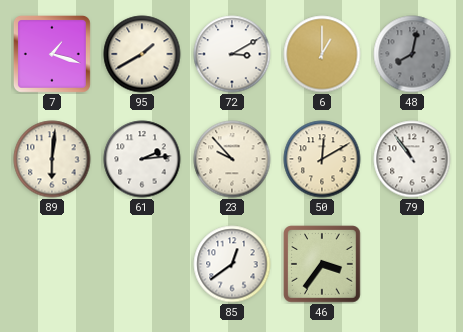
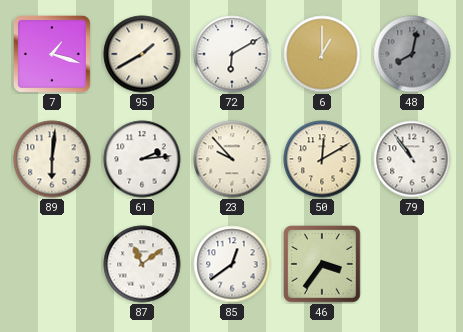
72: 3:10 -> 6:10 (232, 54)
87: none -> 11:09 (142, 264)
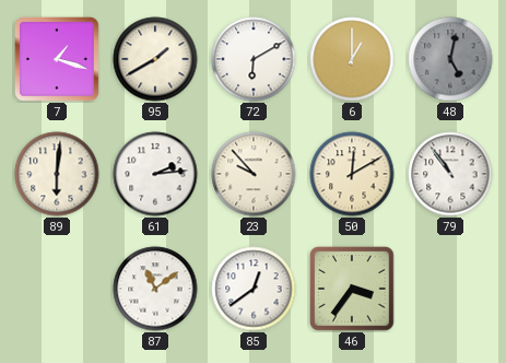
48: 8:02 -> 5:02 (450, 59)
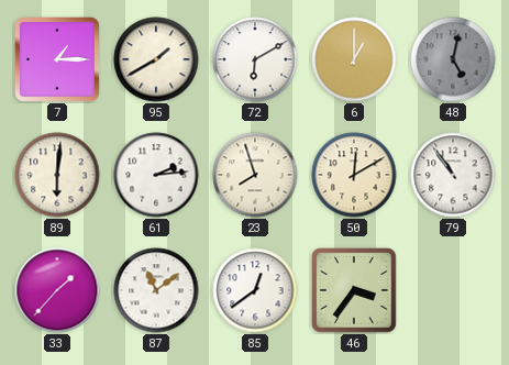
7: 1:18 -> 1:15 (57, 59)
23: 9:53 -> 7:57 (255, 175)
33: none -> 1:37 (57, 290)
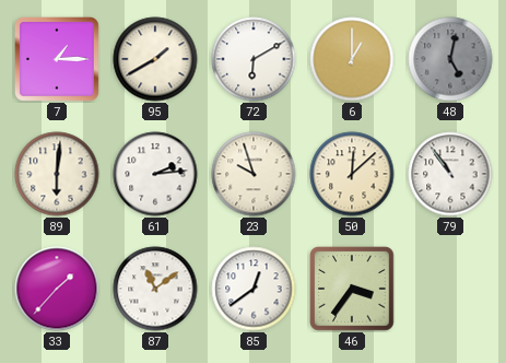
23: 7:57 -> 9:57 (254, 174)
50: 12:10 -> 12:08 (352, 174)
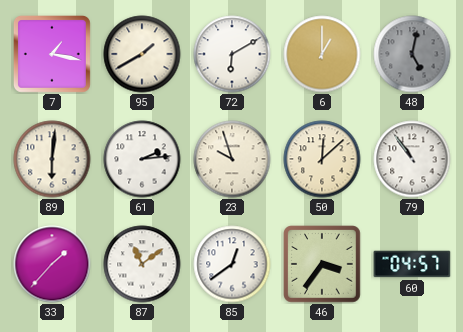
7: 1:15 -> 1:17 (52, 54)
60: none -> 04:57 (412, 264)
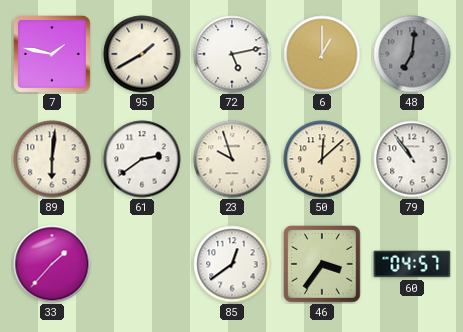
7: 1:17 -> 1:47 (52, 54)
72: 6:10 -> 5:13 (232, 54)
48: 5:02 -> 7:01 (412, 54)
61: 2:14 -> 2:39 (142, 159)
87: 11:09 -> none (142, 264)
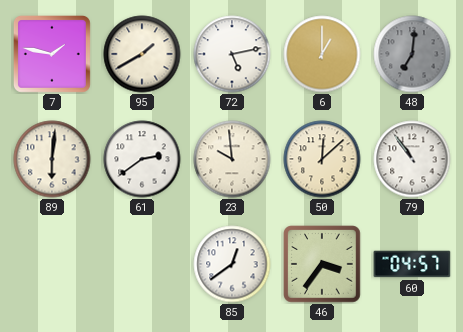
23: 9:57 -> 9:59 (232, 159)
33: 1:37 -> none (52, 264)
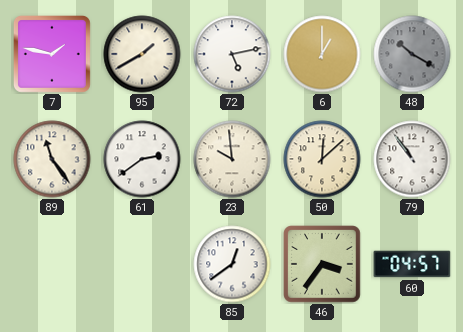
48: 7:01 -> 10:20 (412, 54)
89: 6:01 -> 11:24 (52, 159)
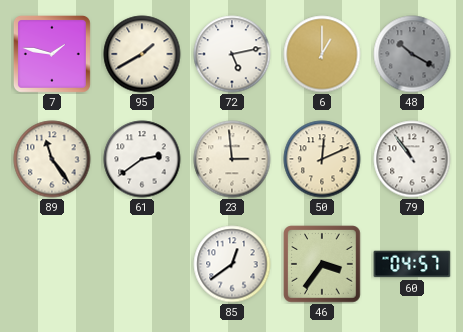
23: 9:59 -> 2:59 (232, 159)
50: 12:08 -> 12:11 (322, 159)
